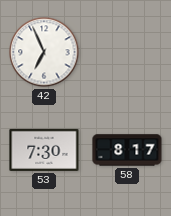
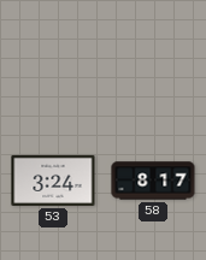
42: 6:56 -> none (44, 52)
53: 7:30 -> 3:24 (53, 181)
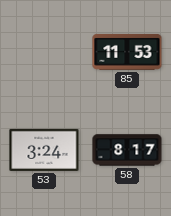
85: none -> 11:53 (127, 52)
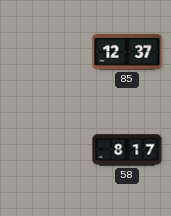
85: 11:53 -> 12:37 (127, 52)
53: 3:24 -> none (44, 150)
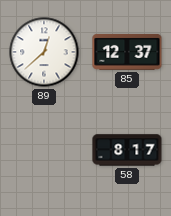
89: none -> 12:38 (44, 52)
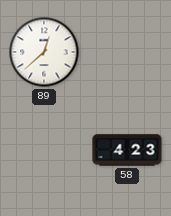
85: 12:37 -> none (127, 52)
58: 8:17 -> 4:23 (127, 150)
